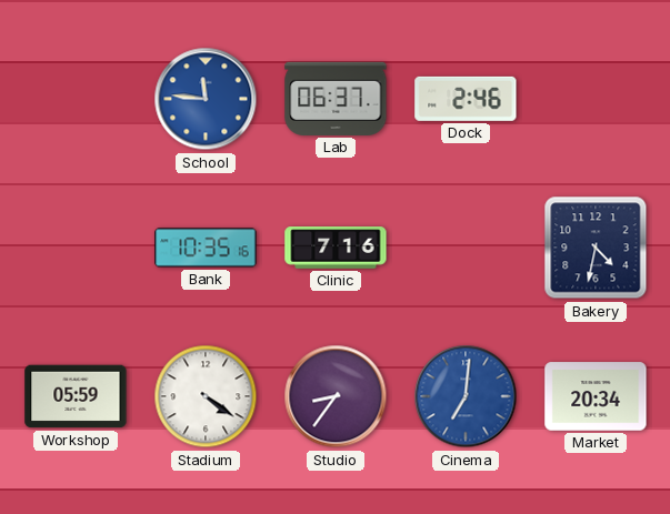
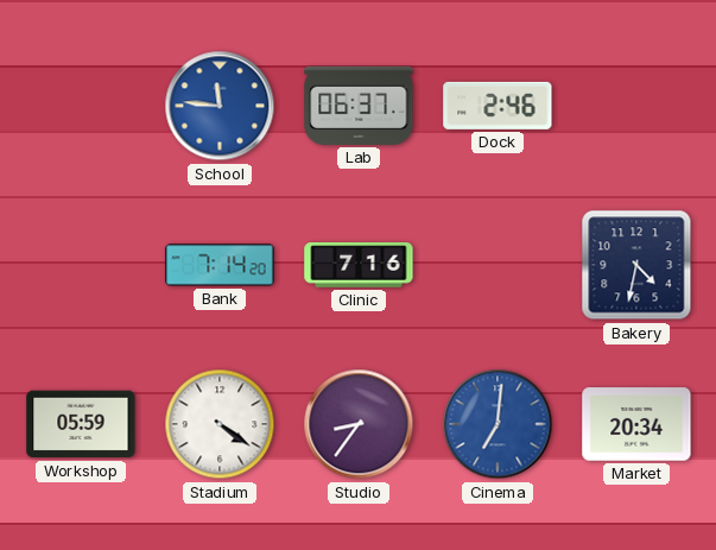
Bank: 10:35 -> 7:14 (220, 265)
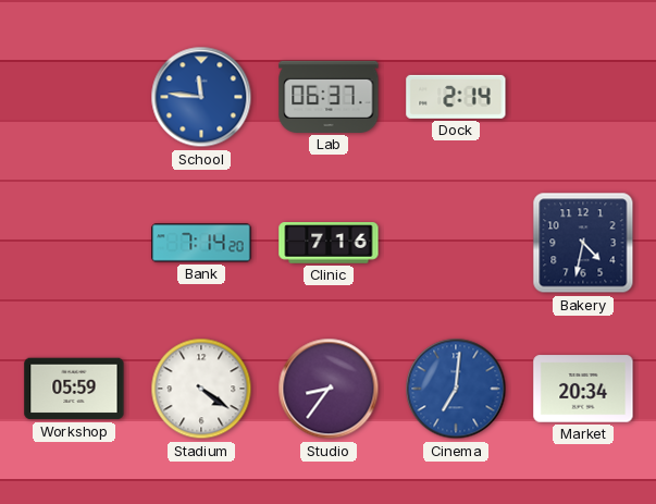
Dock: 2:46 -> 2:14 (456, 97)
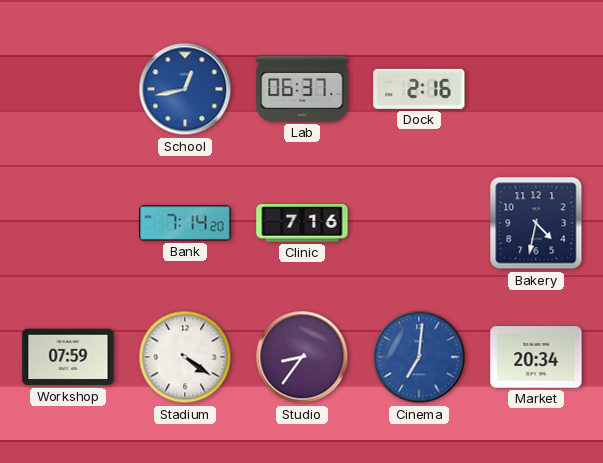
School: 11:46 -> 12:43 (185, 89)
Dock: 2:14 -> 2:16 (419, 89)
Workshop: 05:59 -> 07:59 (68, 357)
